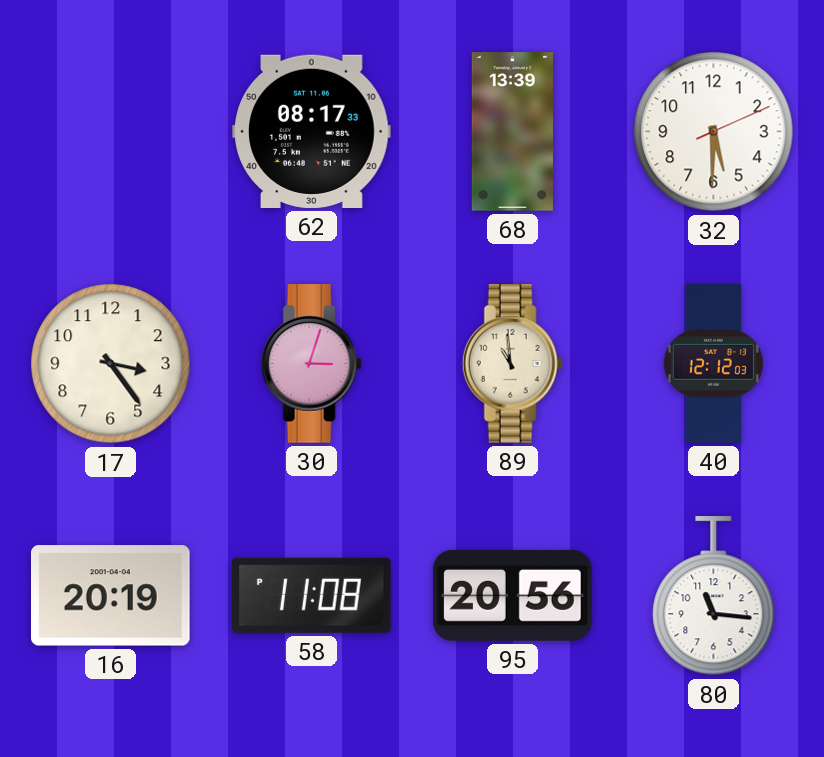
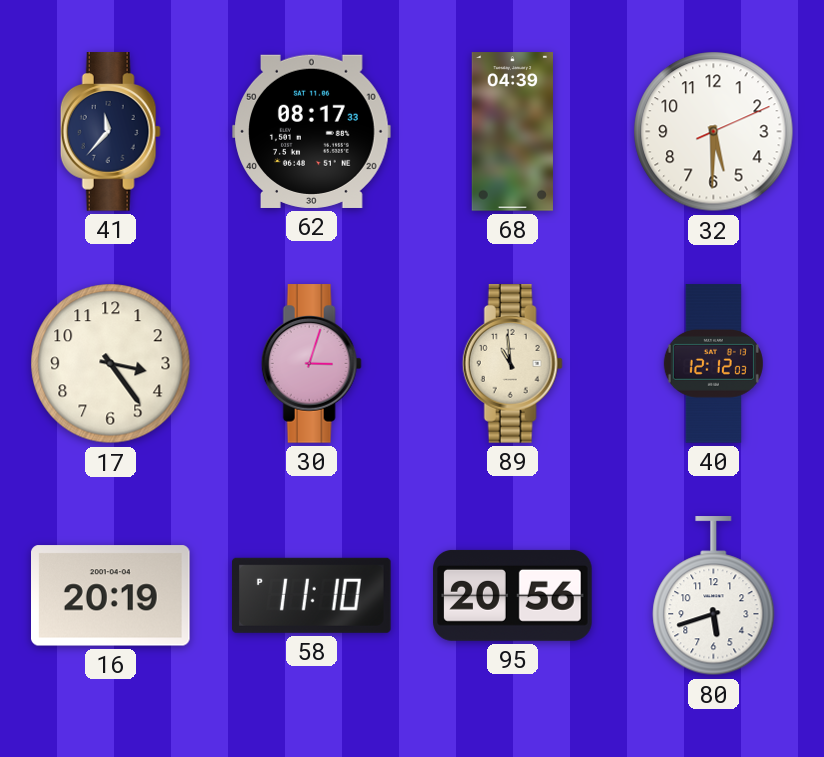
41: none -> 11:37 (110, 132)
68: 13:39 -> 04:39 (512, 132)
58: 11:08 -> 11:10 (312, 595)
80: 11:16 -> 5:42 (714, 596)
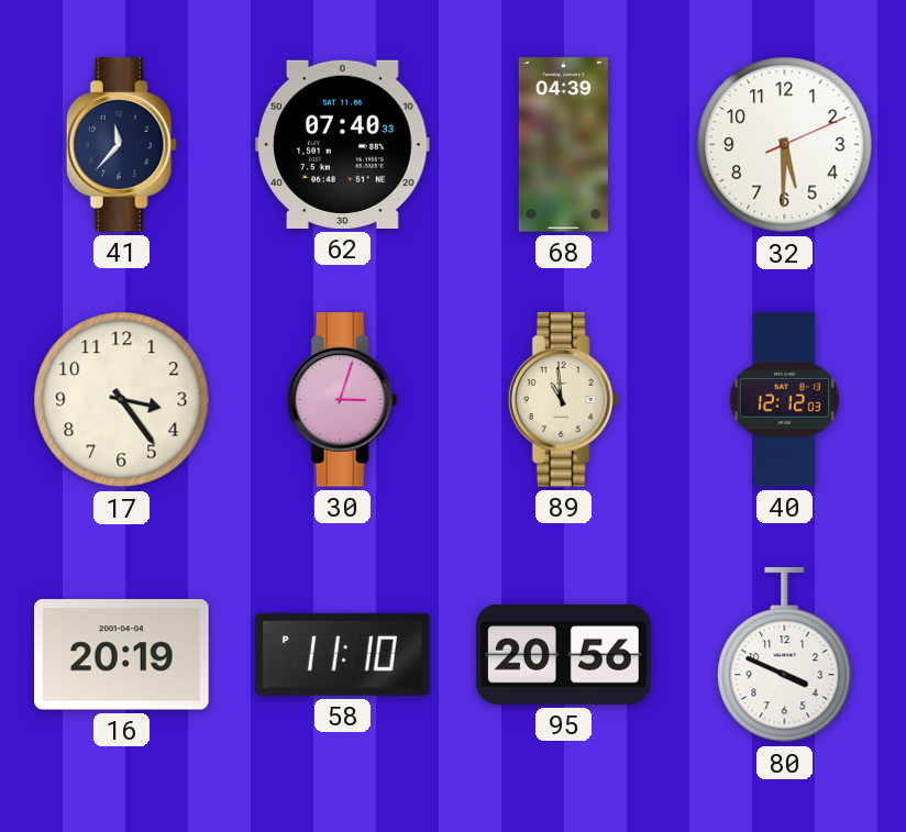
62: 08:17 -> 07:40 (343, 144)
80: 5:42 -> 3:49 (785, 655)
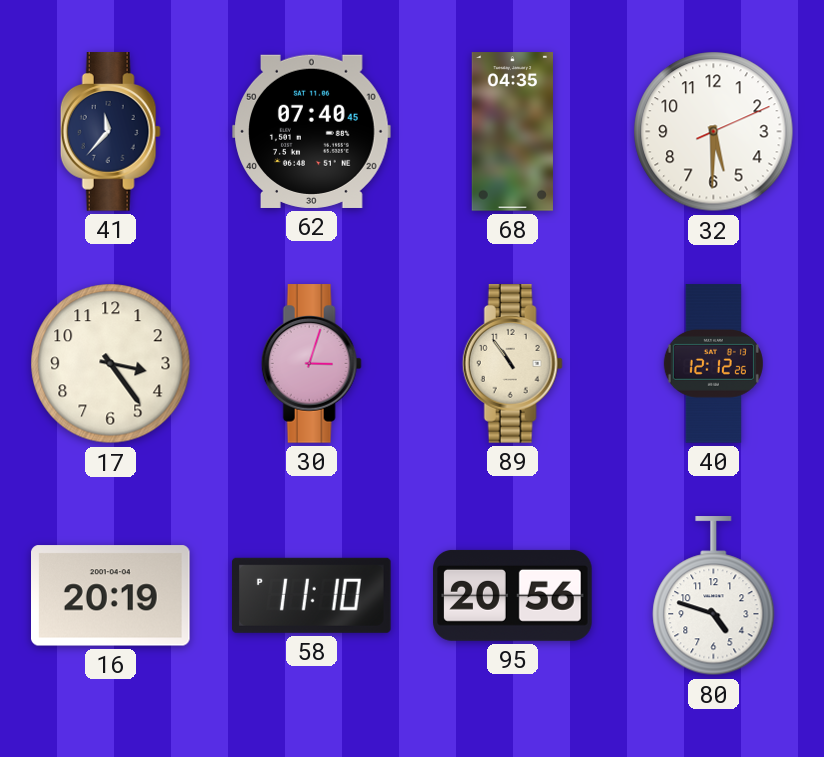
62: 07:40:33 -> 07:40:45 (312, 131)
68: 04:39 -> 04:35 (512, 132)
89: 10:59 -> 10:54 (512, 364)
40: 12:12:03 -> 12:12:26 (713, 364)
80: 3:49 -> 4:48 (714, 596)
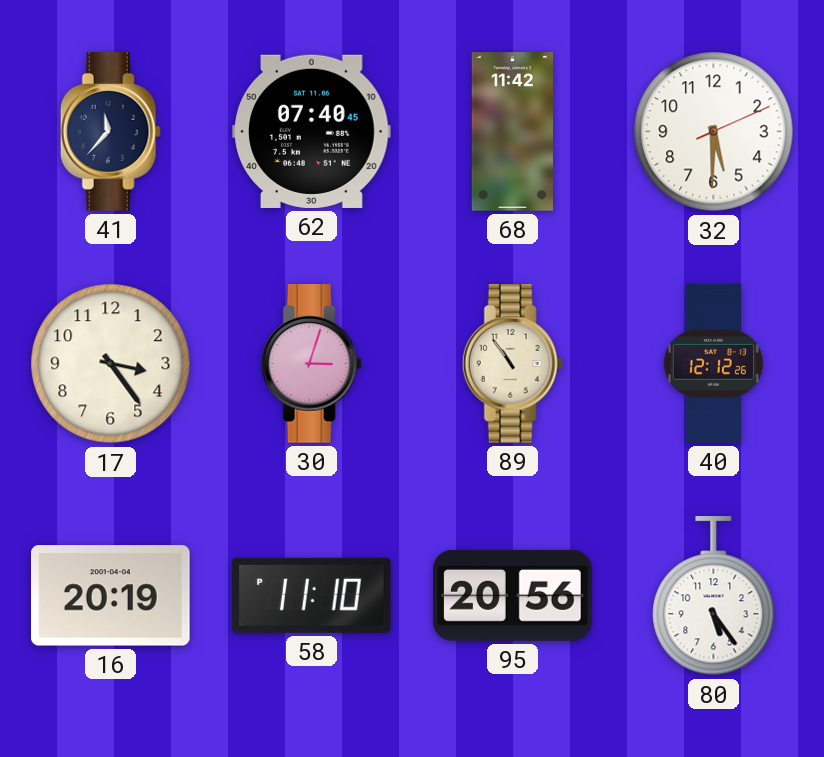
68: 04:35 -> 11:42 (512, 132)
80: 4:48 -> 5:24 (714, 596)
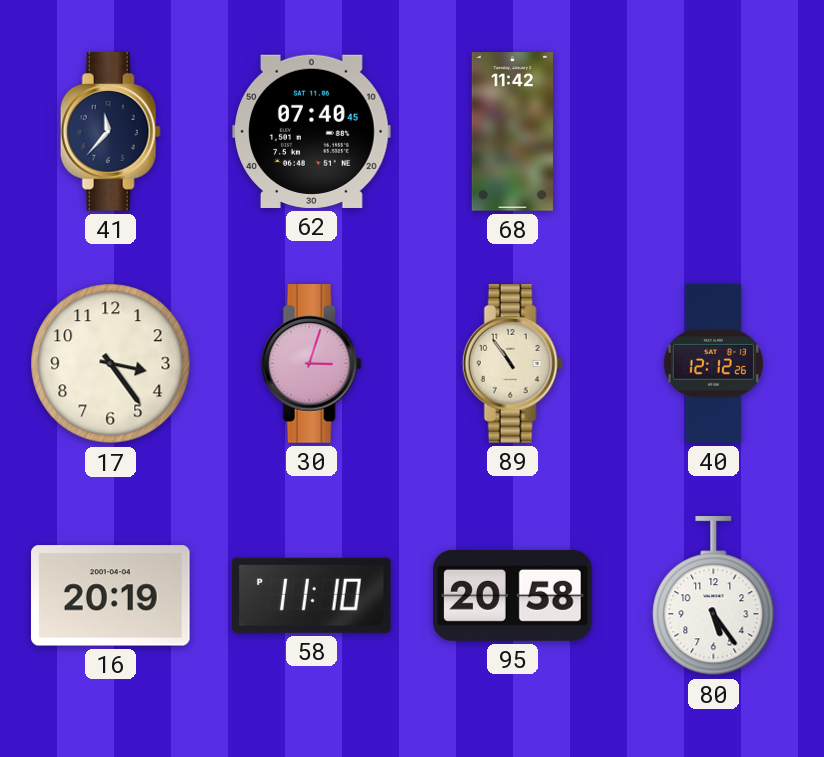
32: 5:30 -> none (714, 132)
95: 20:56 -> 20:58 (513, 595)
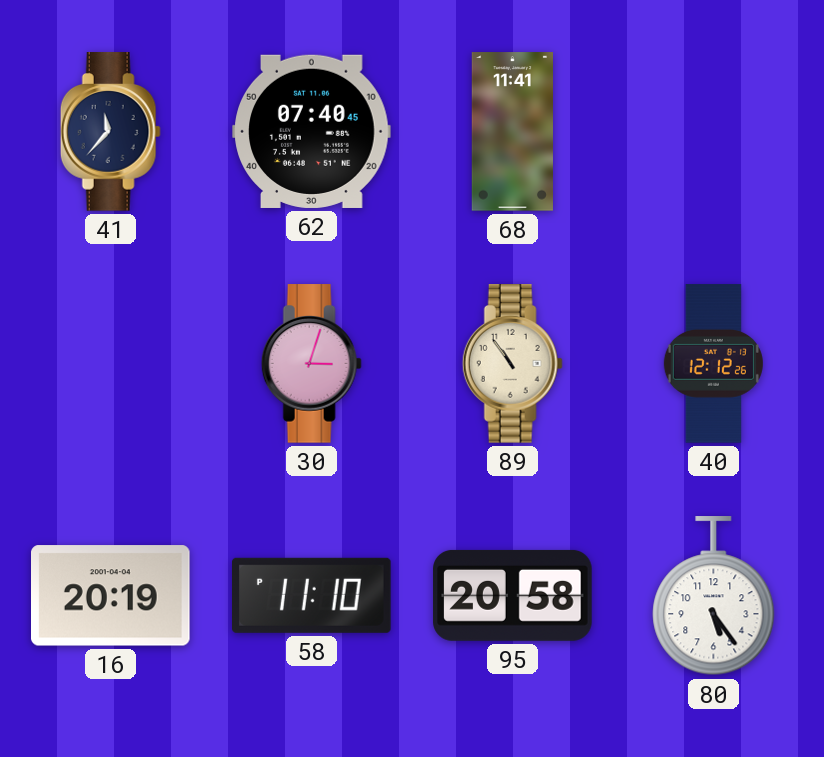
68: 11:42 -> 11:41 (512, 132)
17: 3:24 -> none (111, 364)
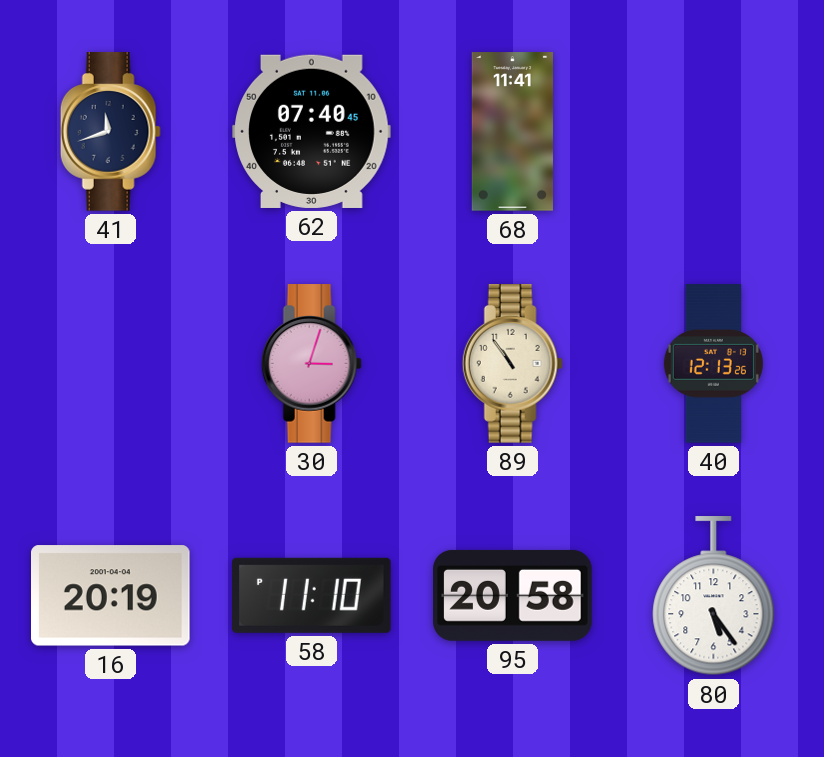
41: 11:37 -> 11:42 (110, 132)
40: 12:12 -> 12:13 (713, 364)
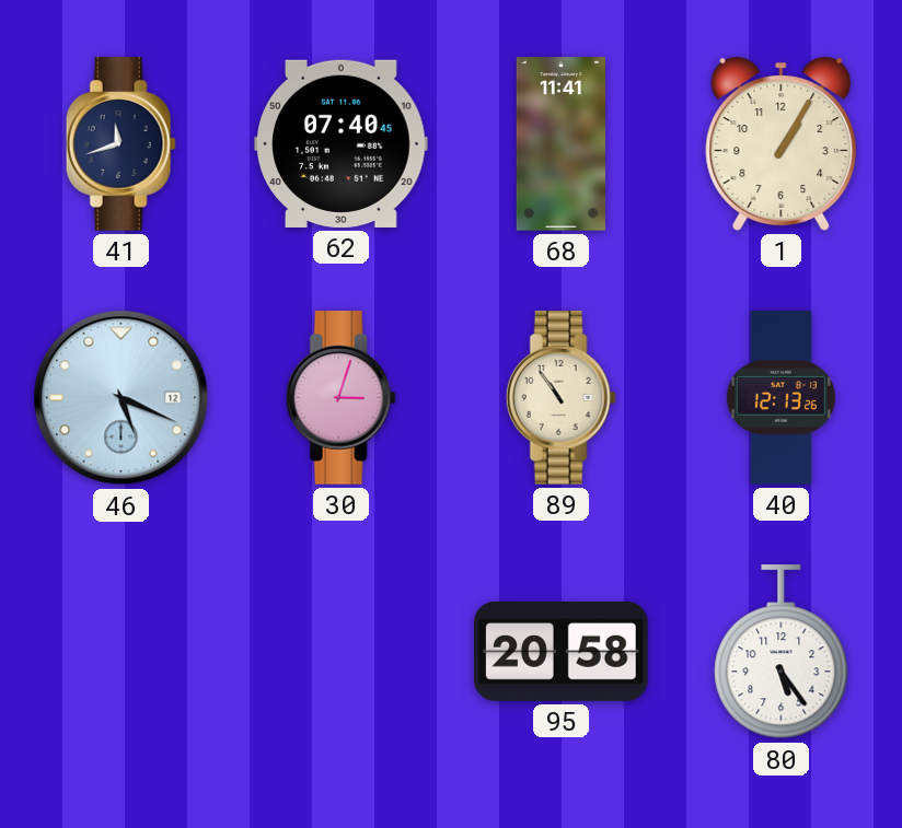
1: none -> 1:05 (782, 143)
46: none -> 5:19 (122, 398)
16: 20:19 -> none (111, 596)
58: 11:10 -> none (312, 595)
